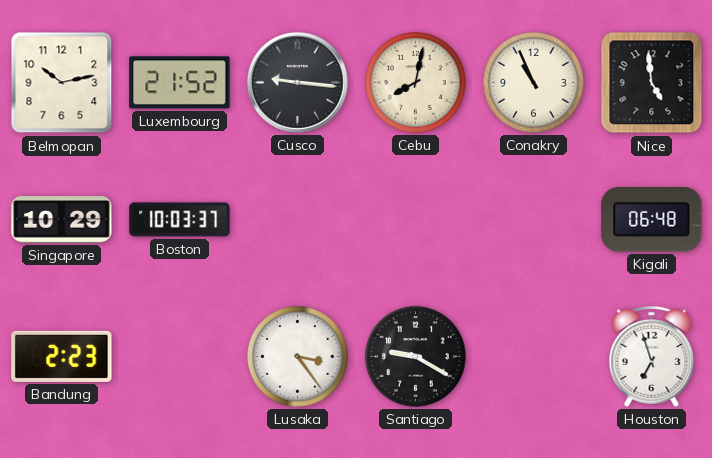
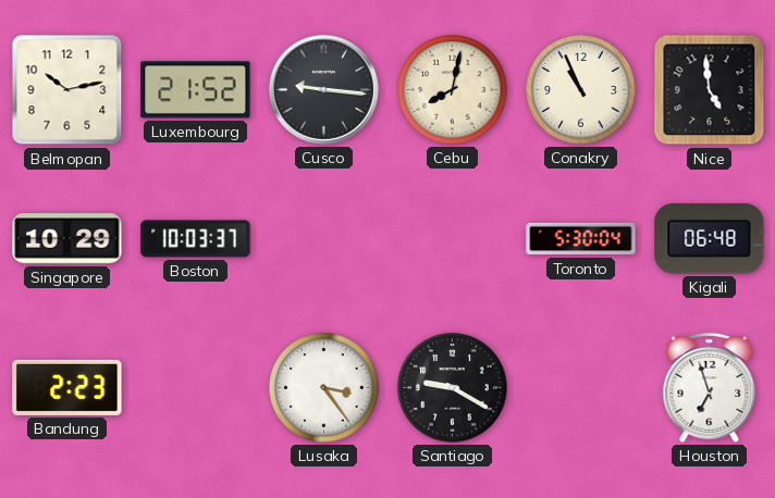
Toronto: none -> 5:30 (581, 239)
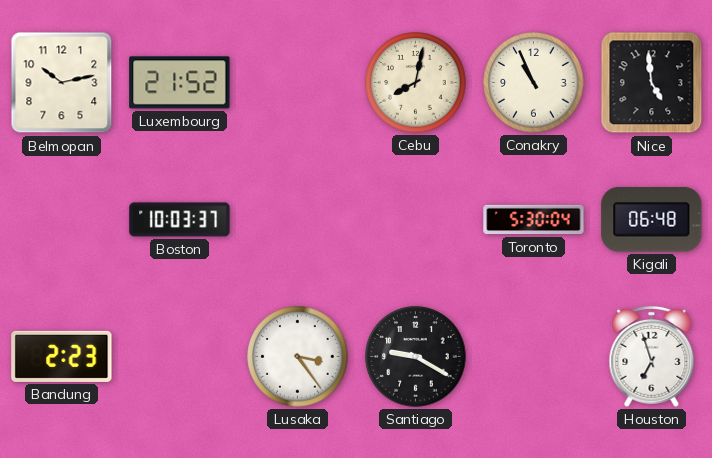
Cusco: 9:16 -> none (323, 89)
Singapore: 10:29 -> none (67, 239)
